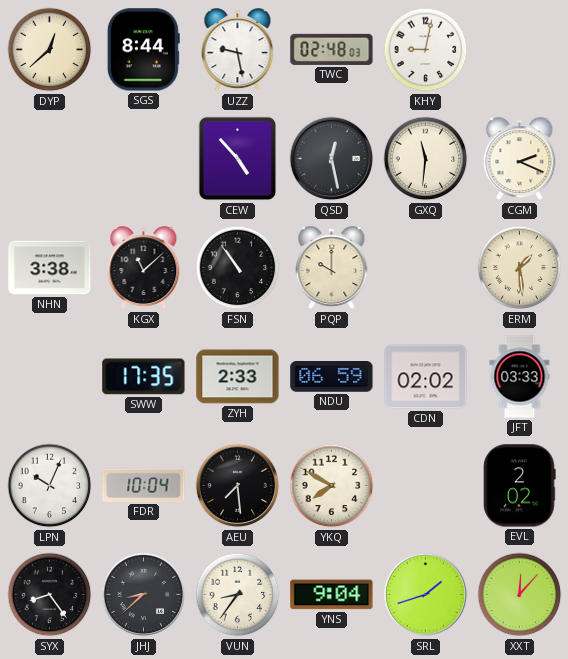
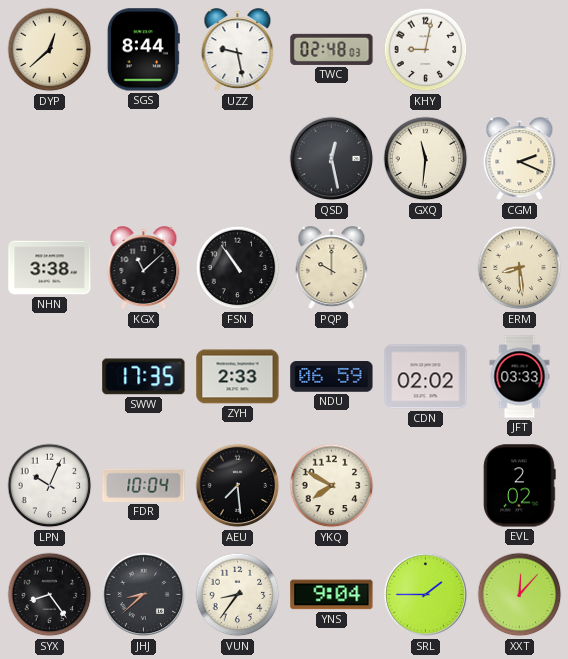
CEW: 4:53 -> none (238, 159)
ERM: 1:29 -> 8:29 (520, 268)
SRL: 1:42 -> 1:45 (426, 595)
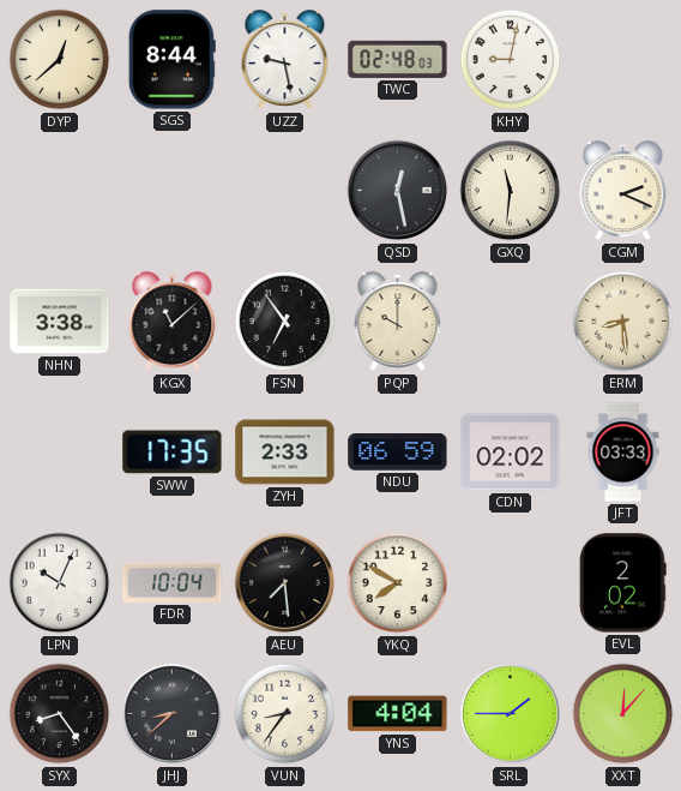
FSN: 10:54 -> 6:54 (285, 322)
YNS: 9:04 -> 4:04 (398, 714)
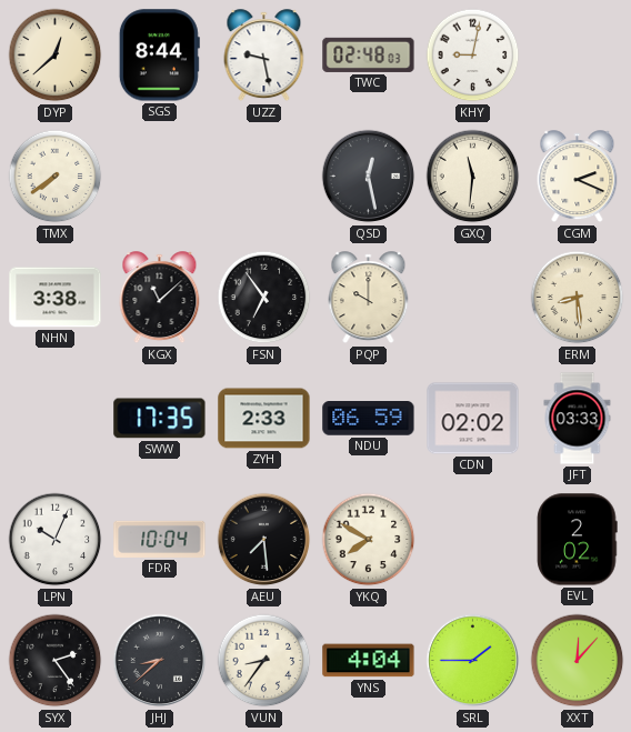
TMX: none -> 7:39 (56, 177)
SYX: 8:24 -> 2:24 (56, 661)
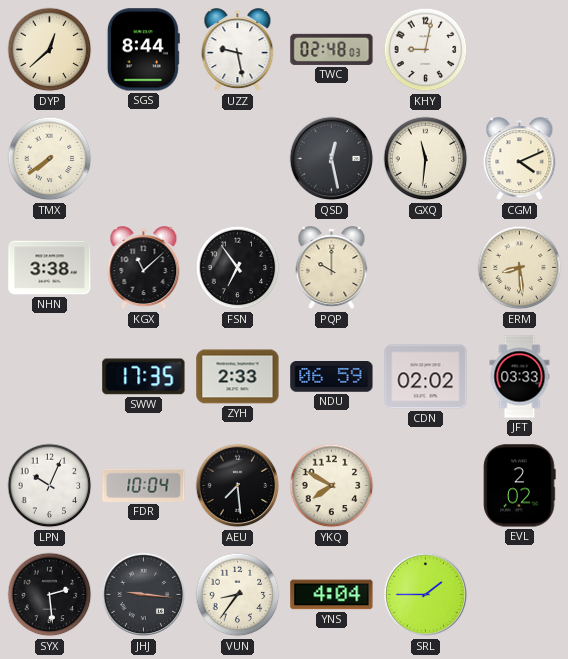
CGM: 2:19 -> 4:11 (520, 159)
SYX: 2:24 -> 2:29 (50, 595)
JHJ: 8:38 -> 9:16 (144, 595)
XXT: 12:07 -> none (578, 661)
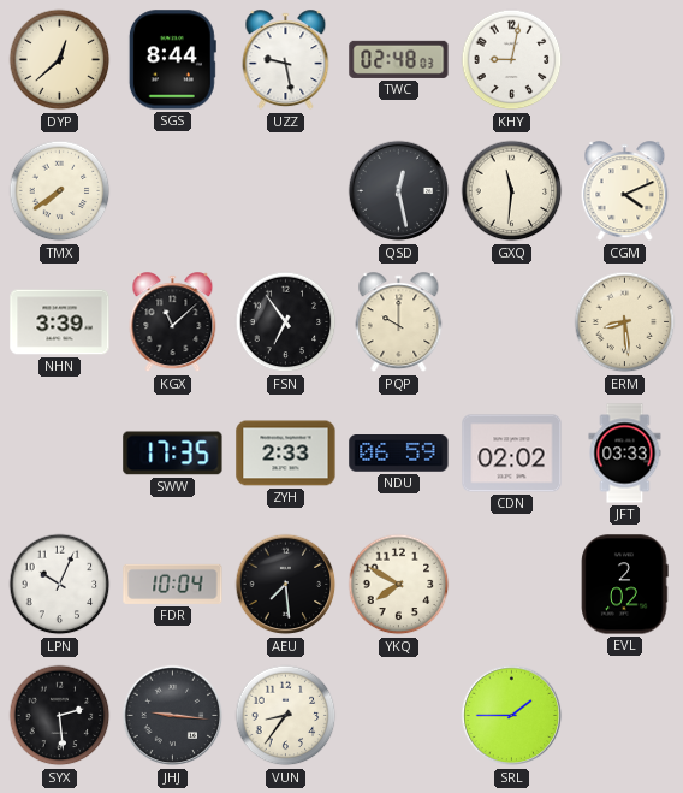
NHN: 3:38 -> 3:39 (60, 322)
YNS: 4:04 -> none (332, 595)
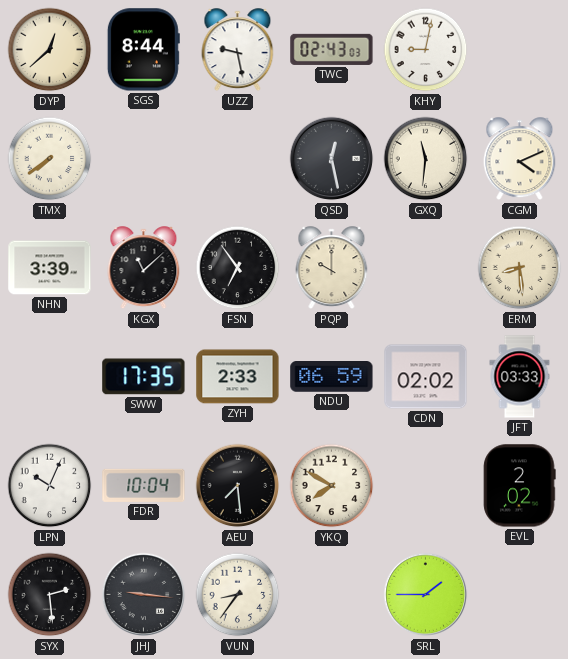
TWC: 02:48 -> 02:43 (332, 49)
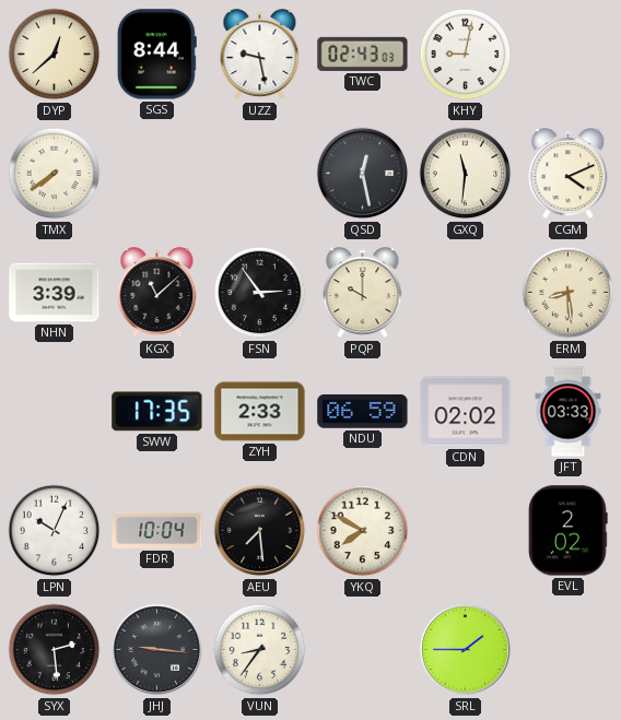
FSN: 6:54 -> 2:54 (260, 293)
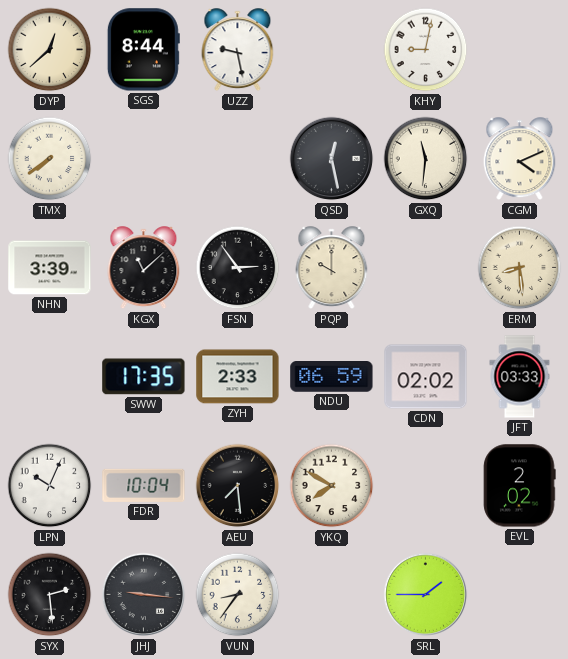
TWC: 02:43 -> none (363, 54)
